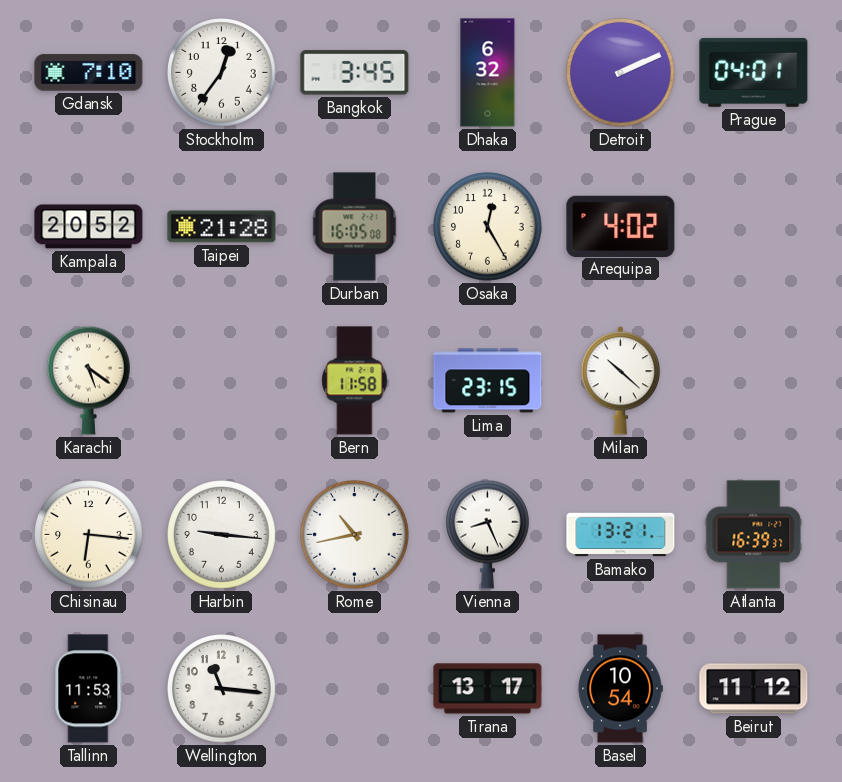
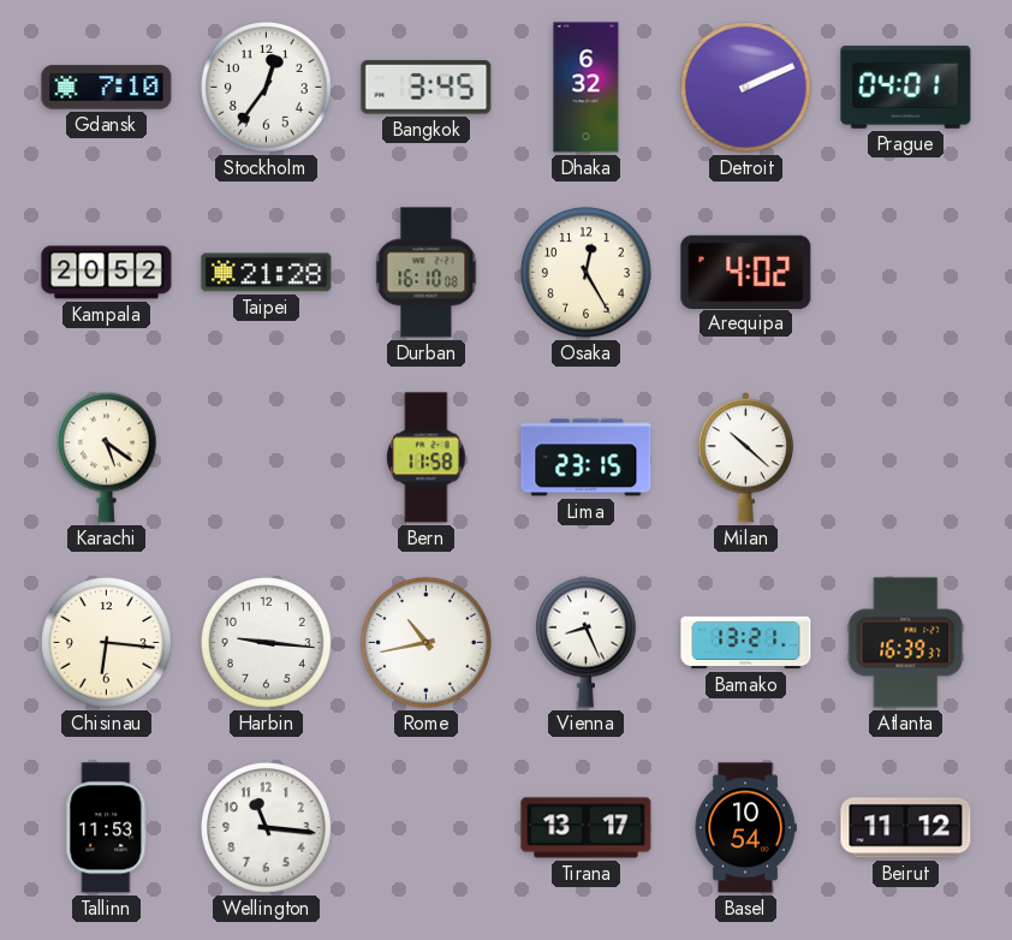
Durban: 16:05 -> 16:10 (427, 273)
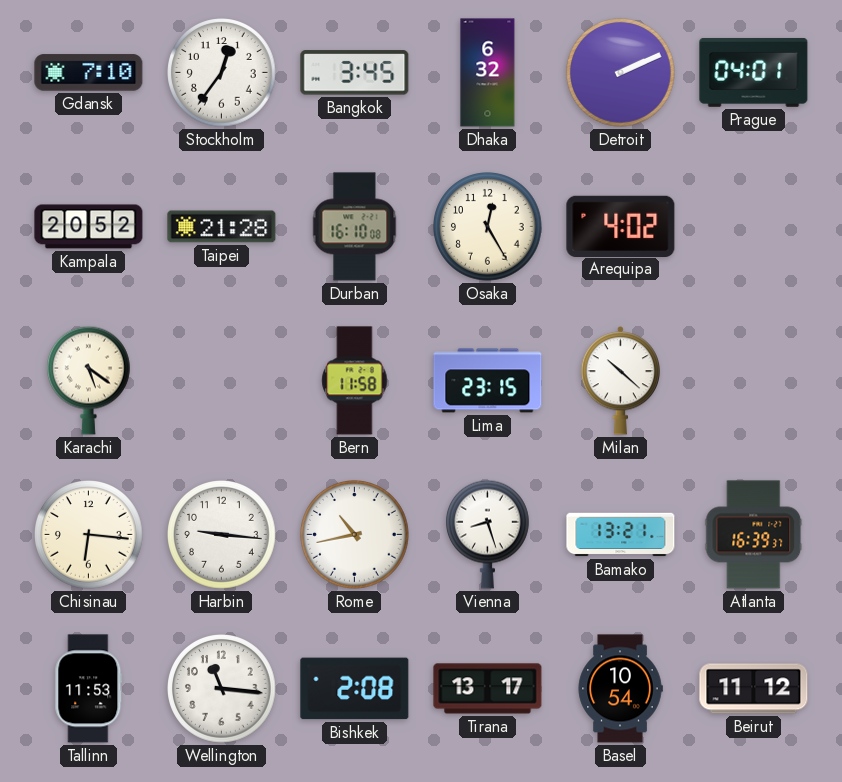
Vienna: 8:26 -> 8:27 (488, 534)
Bishkek: none -> 2:08 (355, 689)
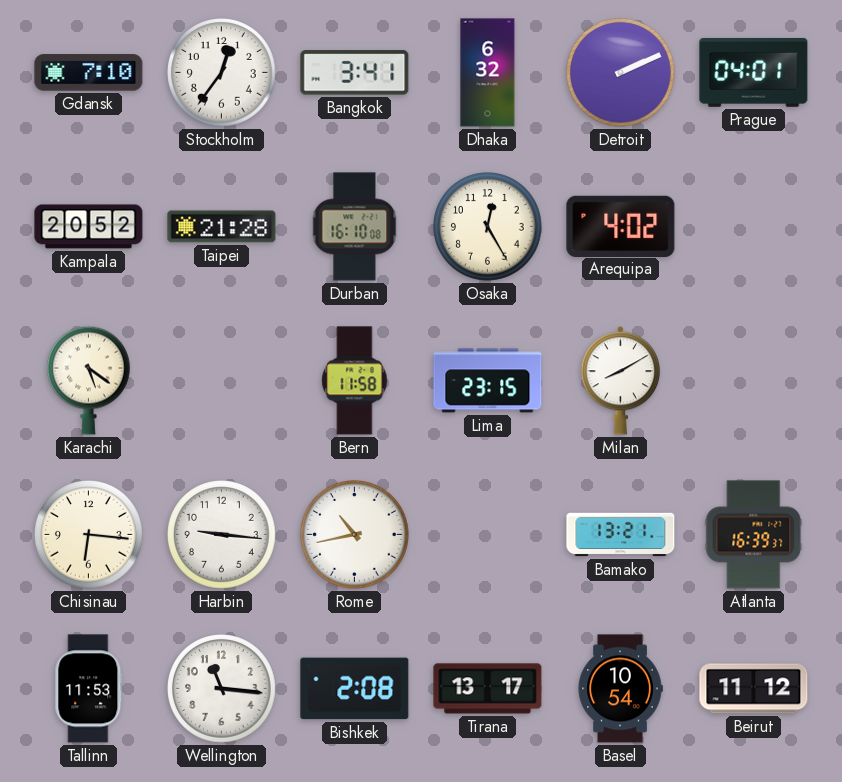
Bangkok: 3:45 -> 3:41 (355, 73)
Milan: 10:22 -> 8:10 (620, 381)
Vienna: 8:27 -> none (488, 534)
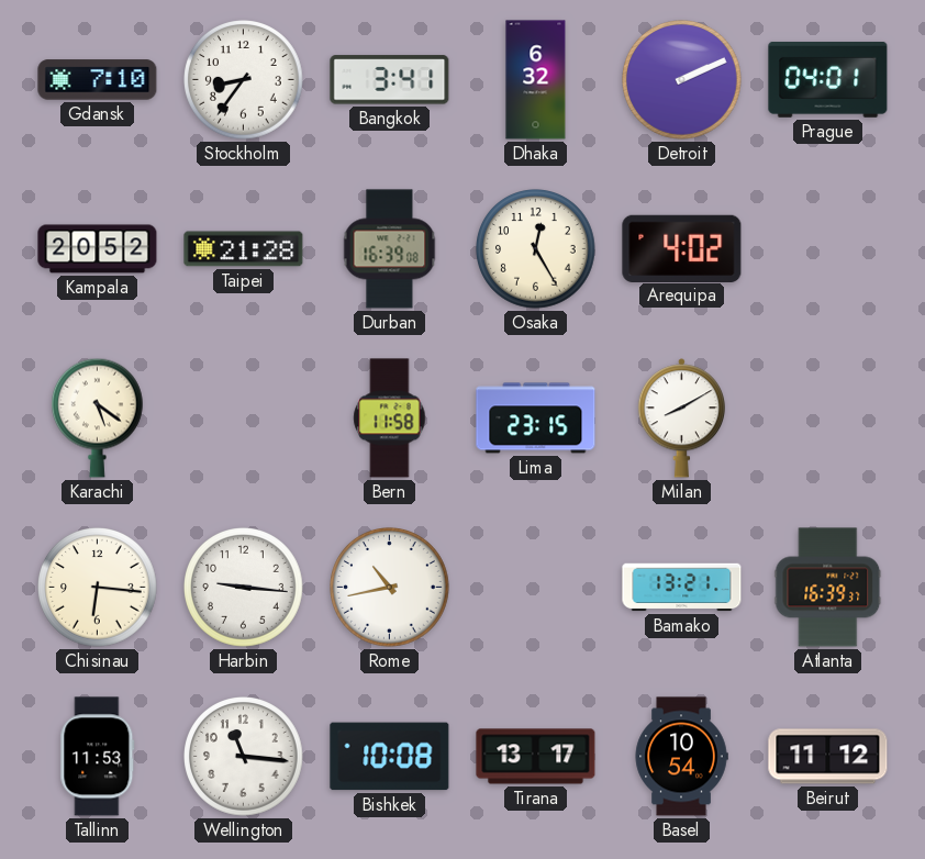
Stockholm: 12:36 -> 8:36 (244, 80)
Durban: 16:10 -> 16:39 (390, 249)
Bishkek: 2:08 -> 10:08 (390, 757)
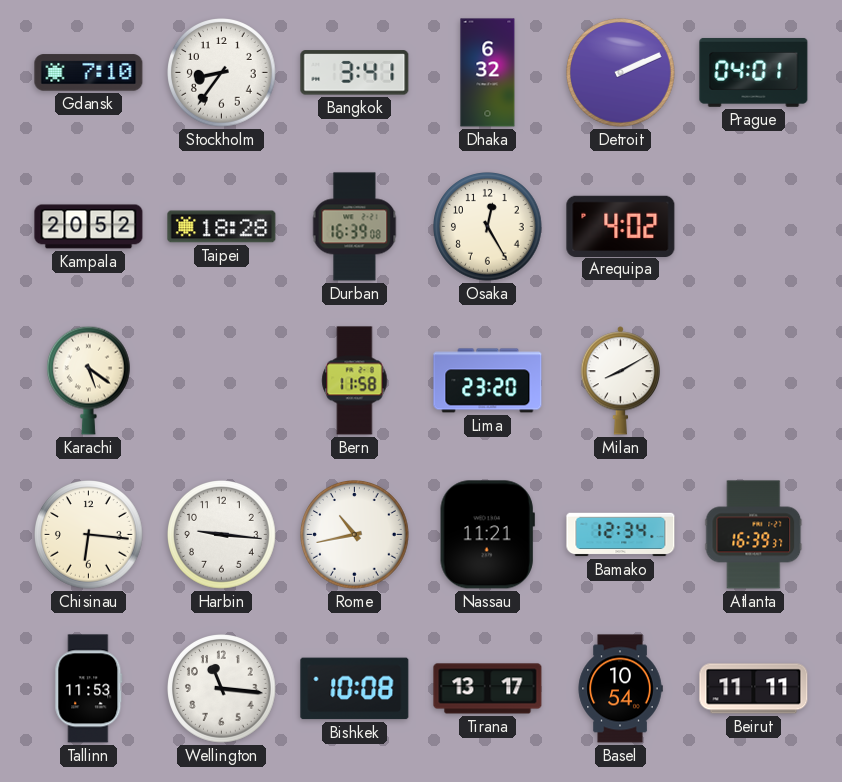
Taipei: 21:28 -> 18:28 (222, 227)
Lima: 23:15 -> 23:20 (488, 381)
Nassau: none -> 11:21 (487, 535)
Bamako: 13:21 -> 12:34 (621, 535)
Beirut: 11:12 -> 11:11 (754, 689)
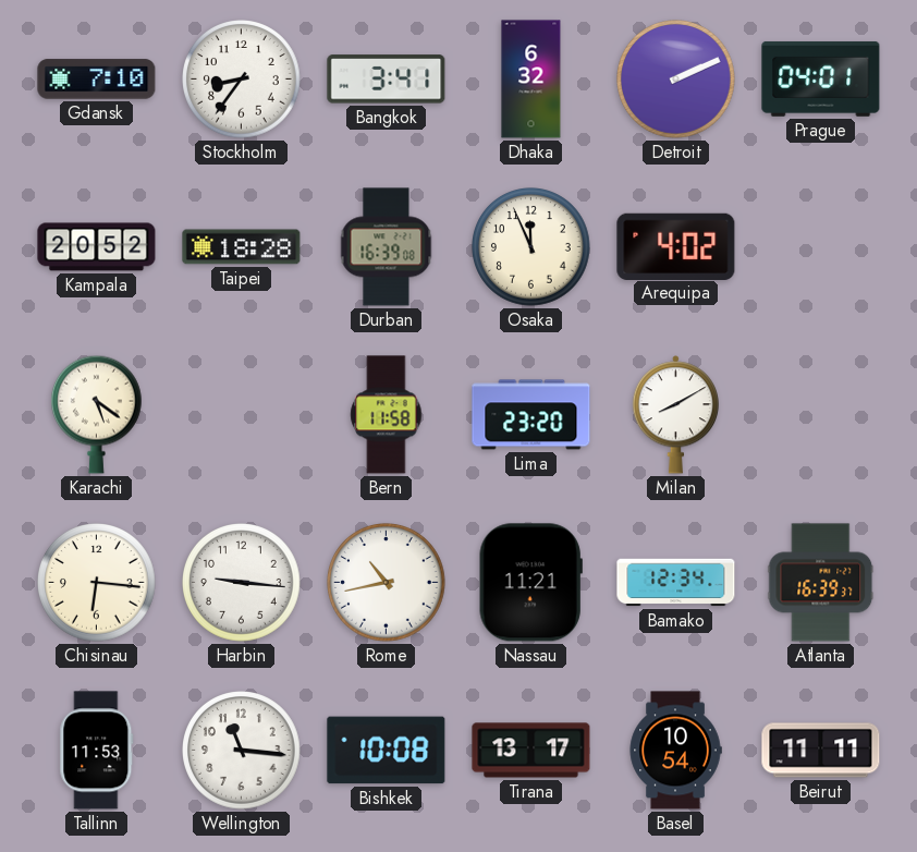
Osaka: 12:25 -> 11:56 (531, 247)
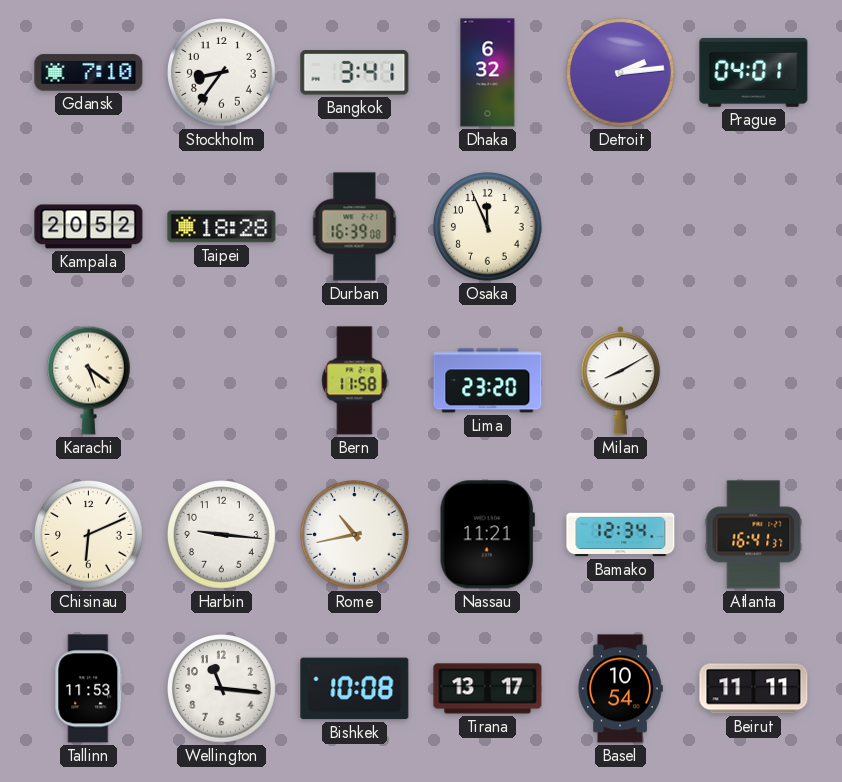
Detroit: 2:11 -> 2:14 (621, 73)
Arequipa: 4:02 -> none (676, 246)
Chisinau: 6:16 -> 6:11 (89, 535)
Atlanta: 16:39 -> 16:41 (754, 535)
